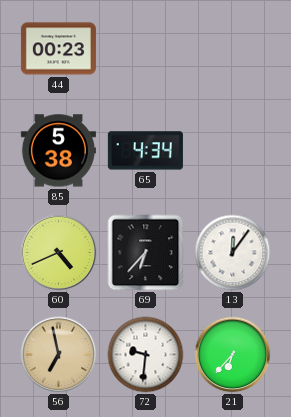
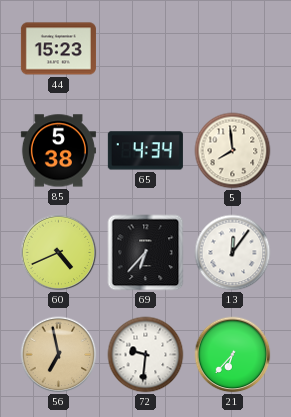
44: 00:23 -> 15:23 (58, 49)
5: none -> 7:59 (233, 151)
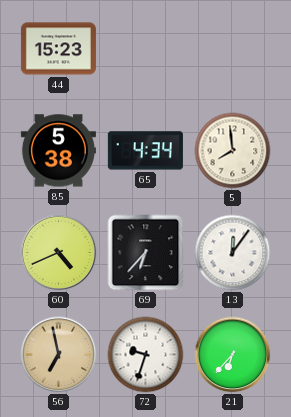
72: 9:31 -> 9:33 (146, 355)
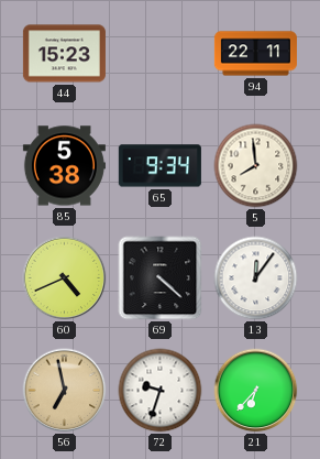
94: none -> 22:11 (255, 54)
65: 4:34 -> 9:34 (159, 166)
69: 6:37 -> 4:22 (161, 278)
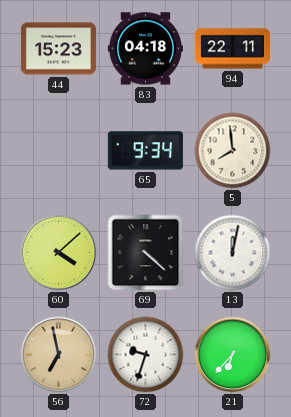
83: none -> 04:18 (145, 49)
85: 5:38 -> none (64, 166)
60: 4:41 -> 4:08 (59, 253)
13: 12:06 -> 12:02 (233, 253)
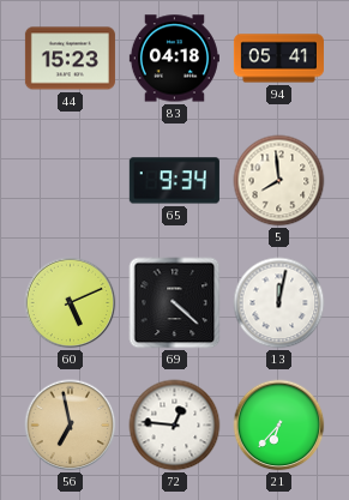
94: 22:11 -> 05:41 (278, 59)
60: 4:08 -> 5:11 (71, 303)
72: 9:33 -> 12:46 (175, 426)
